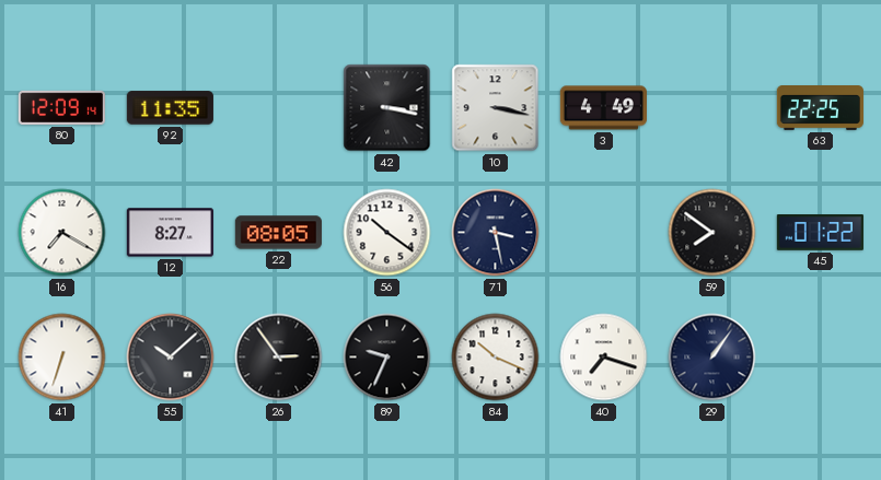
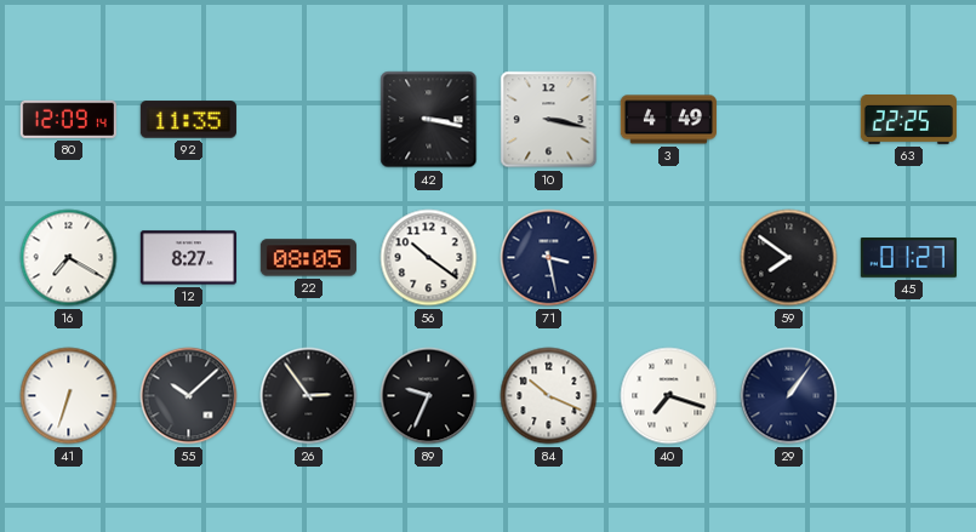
45: 01:22 -> 01:27 (908, 258)
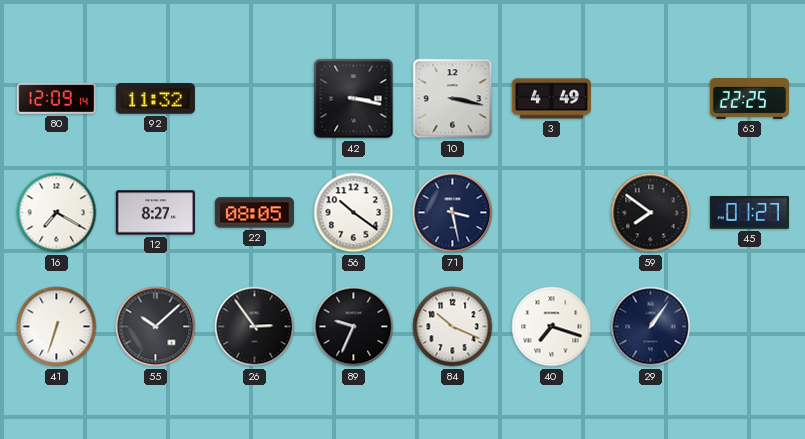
92: 11:35 -> 11:32 (155, 99)
